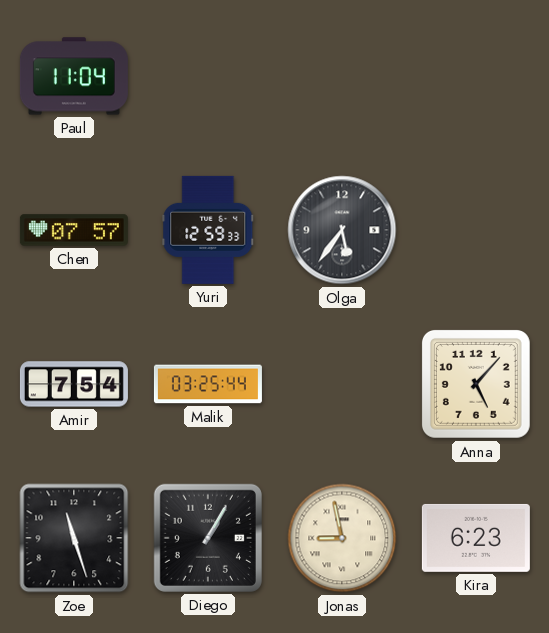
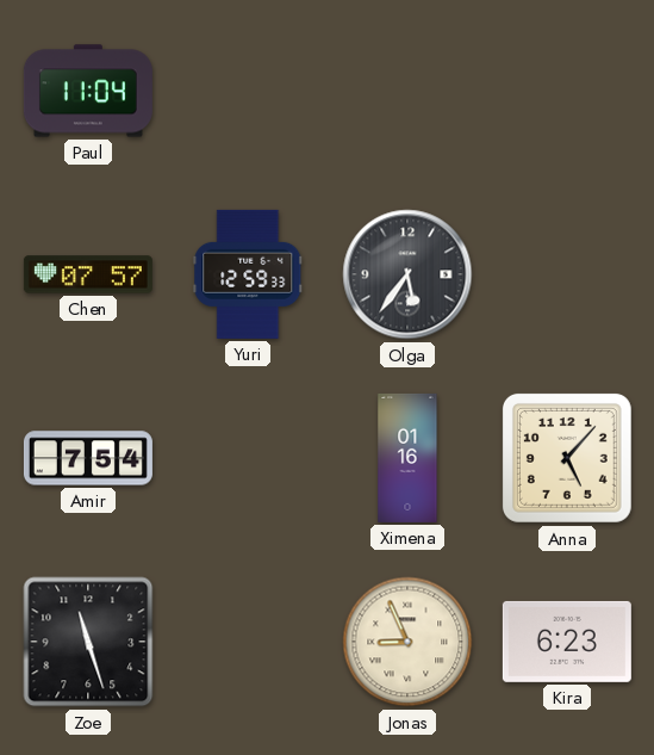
Malik: 03:25 -> none (208, 384)
Ximena: none -> 01:16 (407, 458)
Diego: 1:05 -> none (208, 538)
Jonas: 8:58 -> 8:56 (407, 642)
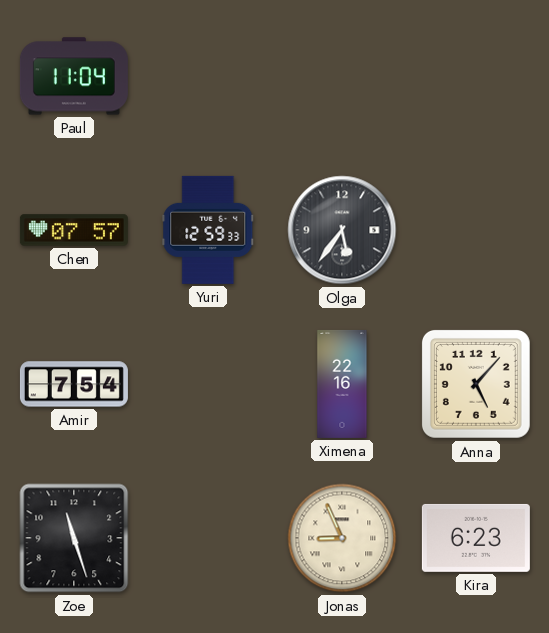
Ximena: 01:16 -> 22:16 (342, 384)
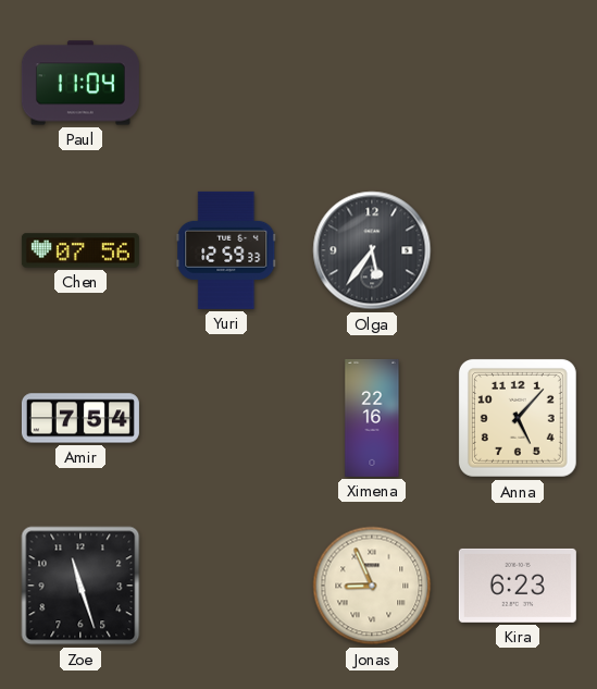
Chen: 07:57 -> 07:56 (80, 250)
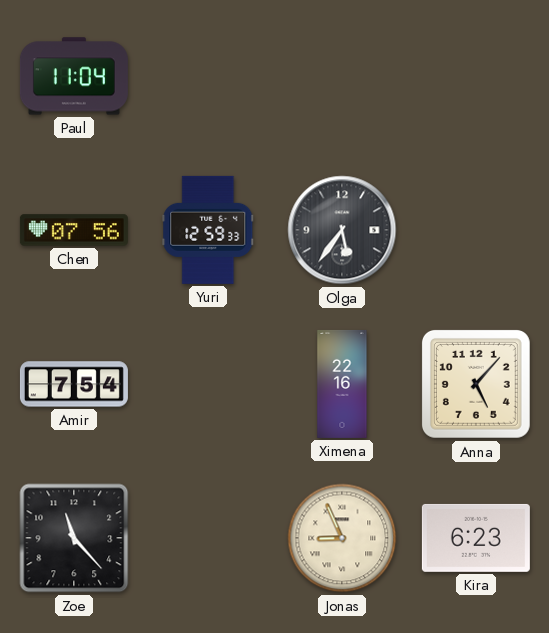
Zoe: 11:27 -> 11:23 (74, 538)
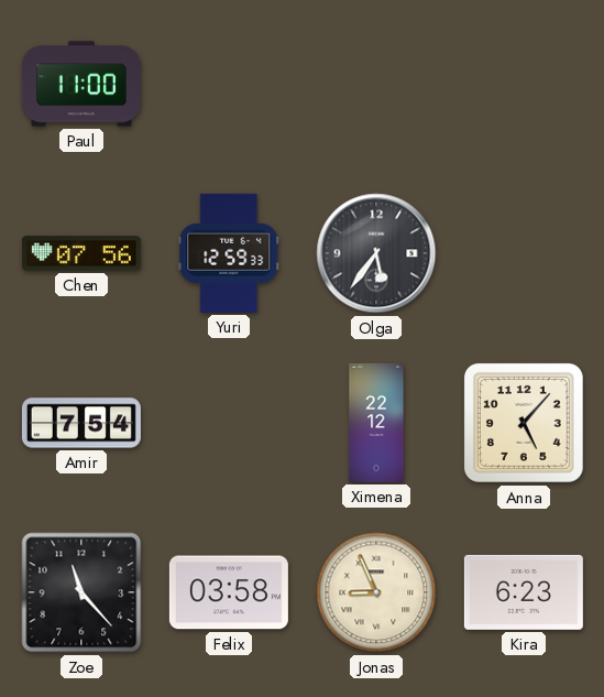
Paul: 11:04 -> 11:00 (81, 84)
Ximena: 22:16 -> 22:12 (376, 423)
Felix: none -> 03:58 (229, 592)
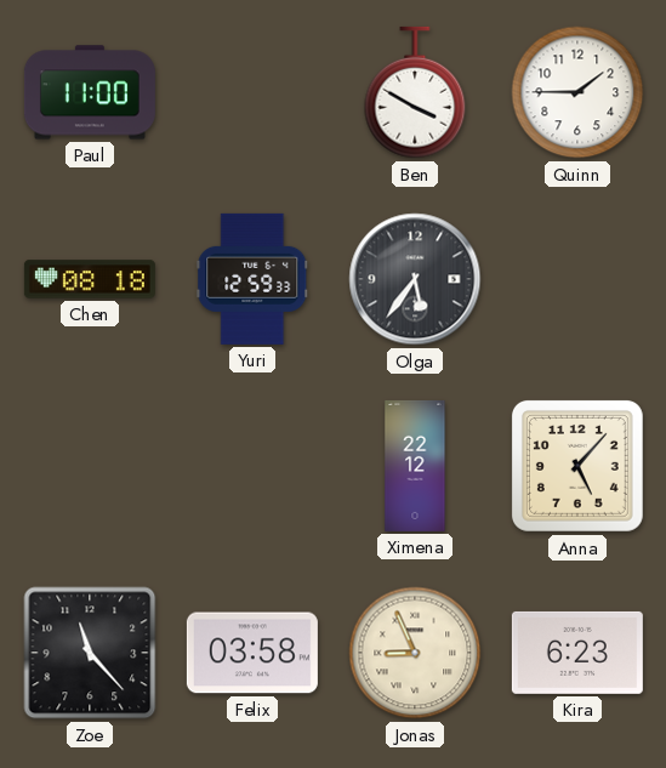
Ben: none -> 3:50 (415, 92)
Quinn: none -> 1:45 (577, 92)
Chen: 07:56 -> 08:18 (90, 279)
Amir: 7:54 -> none (81, 423)
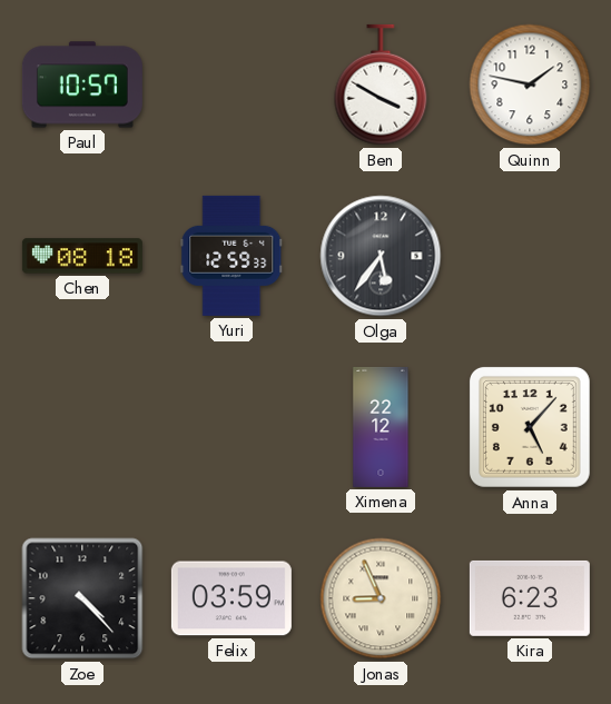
Paul: 11:00 -> 10:57 (82, 85)
Quinn: 1:45 -> 1:47 (530, 85)
Zoe: 11:23 -> 4:23 (82, 598)
Felix: 03:58 -> 03:59 (231, 598)
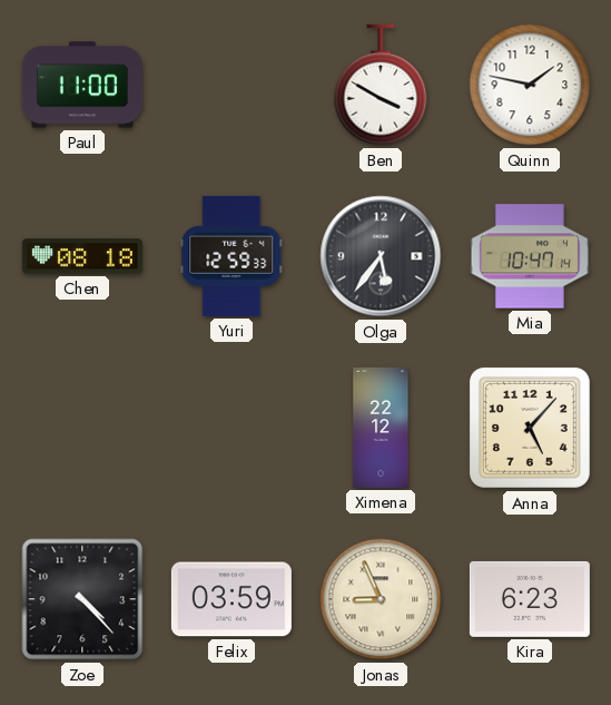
Paul: 10:57 -> 11:00 (82, 85)
Mia: none -> 10:47 (530, 256)
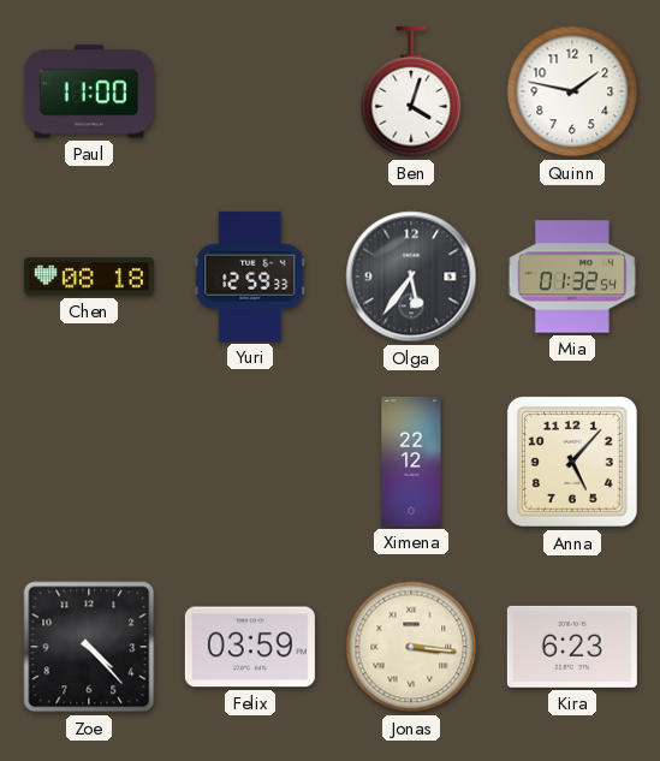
Ben: 3:50 -> 4:03 (411, 91)
Mia: 10:47 -> 01:32 (572, 277)
Jonas: 8:56 -> 3:16 (411, 647)
